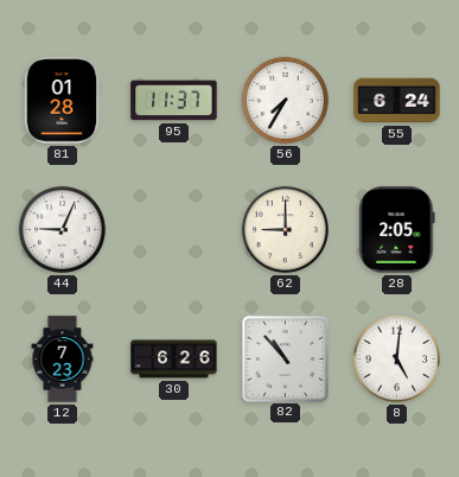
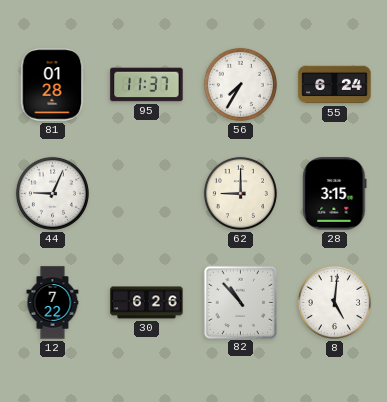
28: 2:05 -> 3:15 (335, 194)
12: 7:23 -> 7:22 (53, 303)
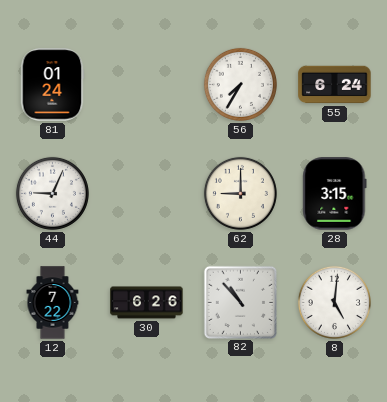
81: 01:28 -> 01:24 (52, 85)
95: 11:37 -> none (147, 85)
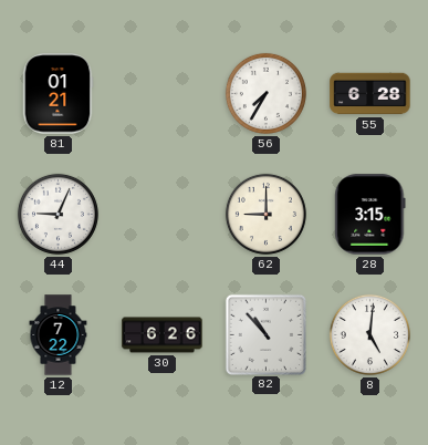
81: 01:24 -> 01:21 (58, 94)
55: 6:24 -> 6:28 (370, 94)
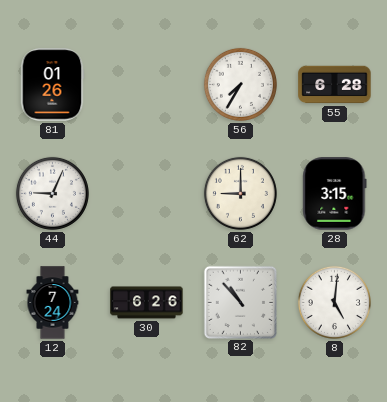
81: 01:21 -> 01:26 (52, 85)
12: 7:22 -> 7:24 (53, 303)
